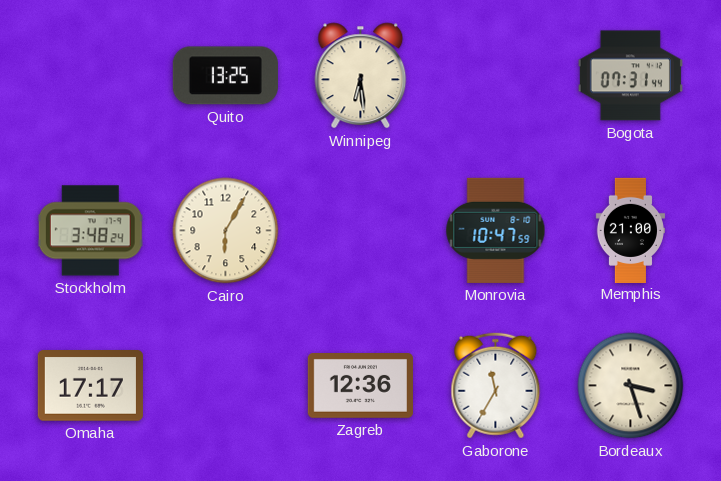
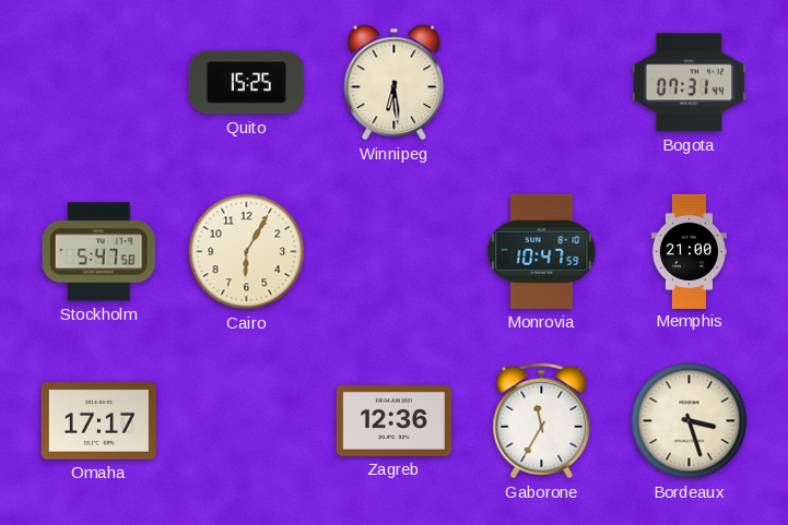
Quito: 13:25 -> 15:25 (246, 83)
Stockholm: 3:48 -> 5:47 (98, 252)
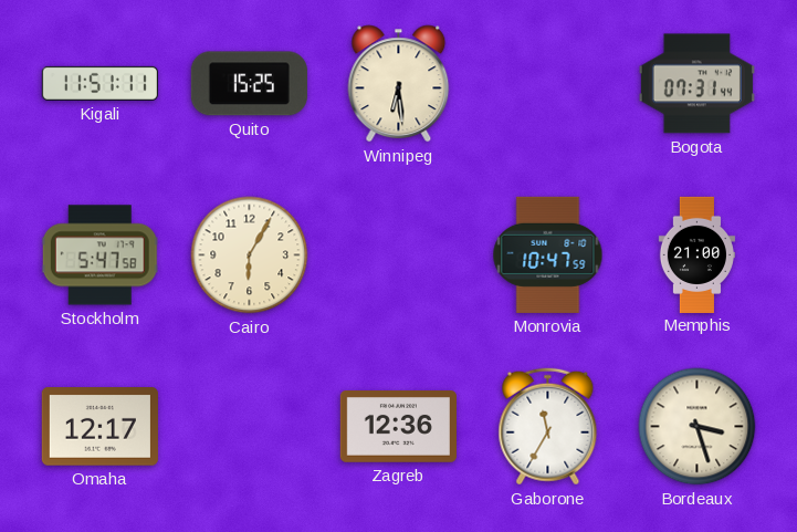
Kigali: none -> 11:51 (99, 83)
Omaha: 17:17 -> 12:17 (99, 427)
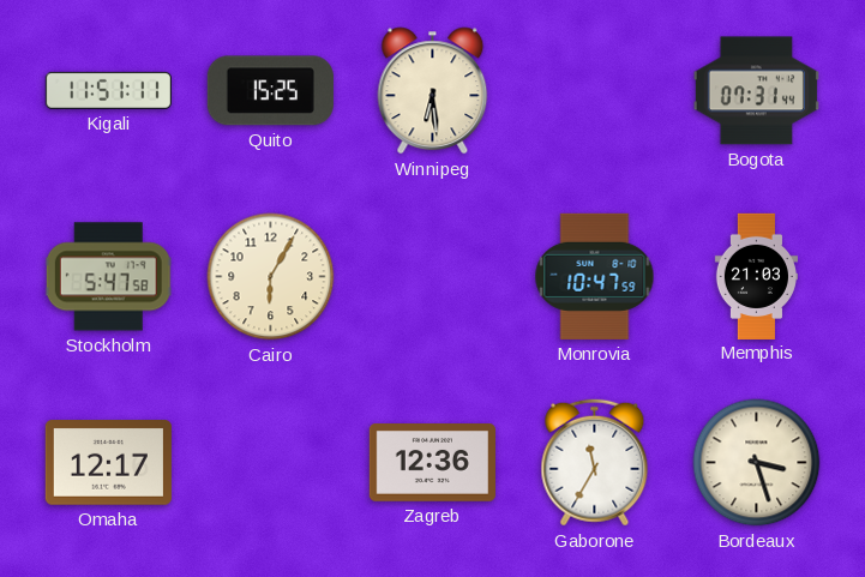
Memphis: 21:00 -> 21:03 (756, 276)
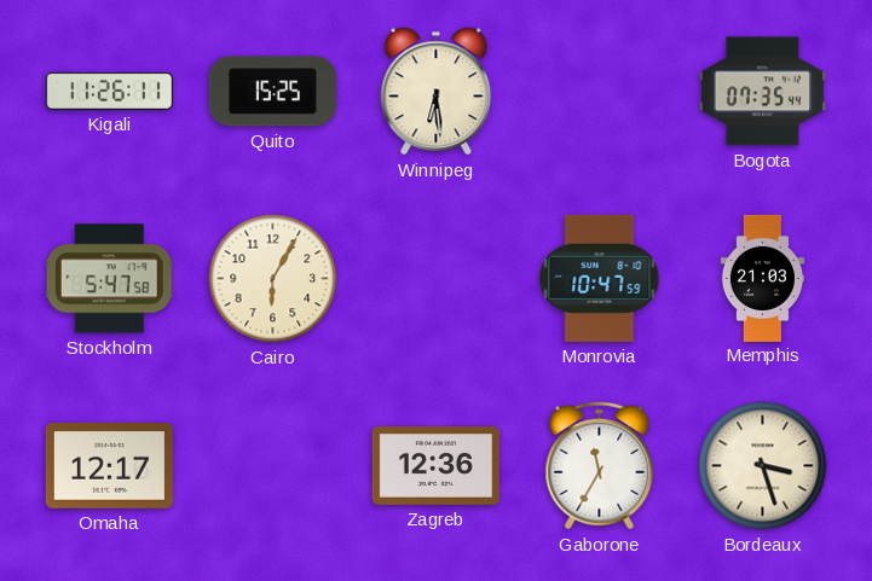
Kigali: 11:51 -> 11:26 (109, 91)
Bogota: 07:31 -> 07:35 (762, 92)
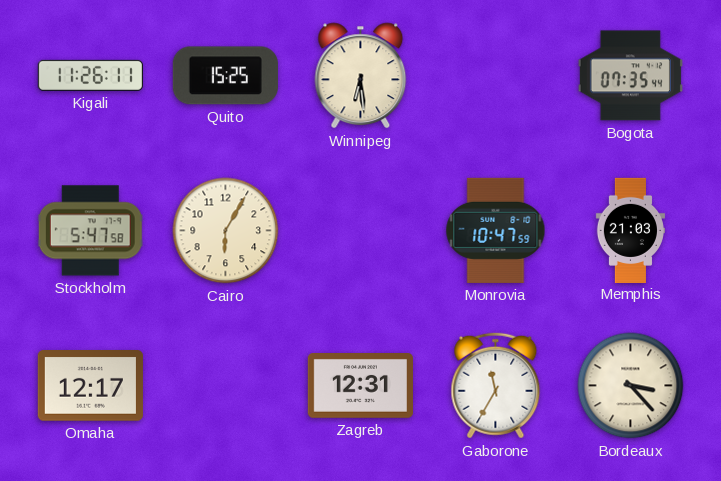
Zagreb: 12:36 -> 12:31 (360, 386)
Bordeaux: 3:27 -> 3:23 (631, 386)
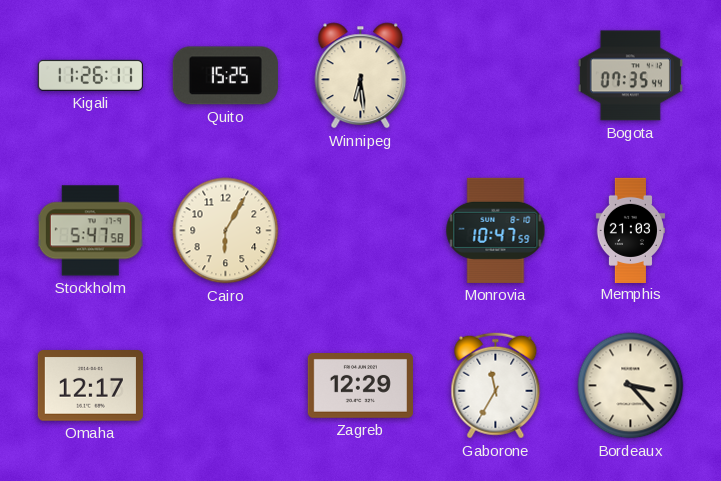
Zagreb: 12:31 -> 12:29 (360, 386)
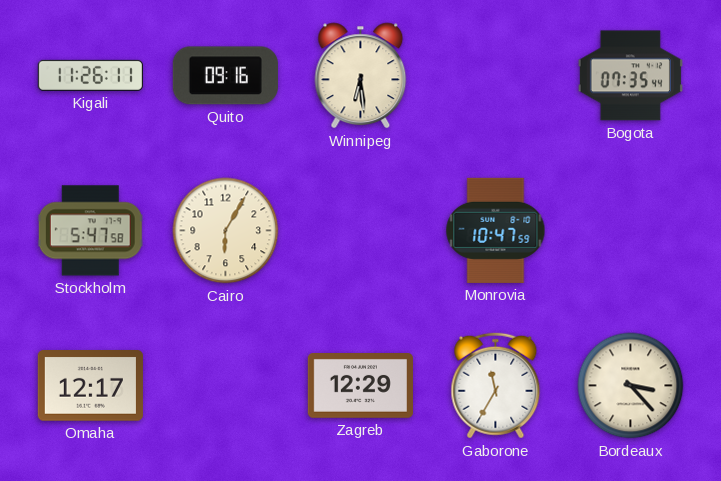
Quito: 15:25 -> 09:16 (225, 76)
Memphis: 21:03 -> none (630, 230)
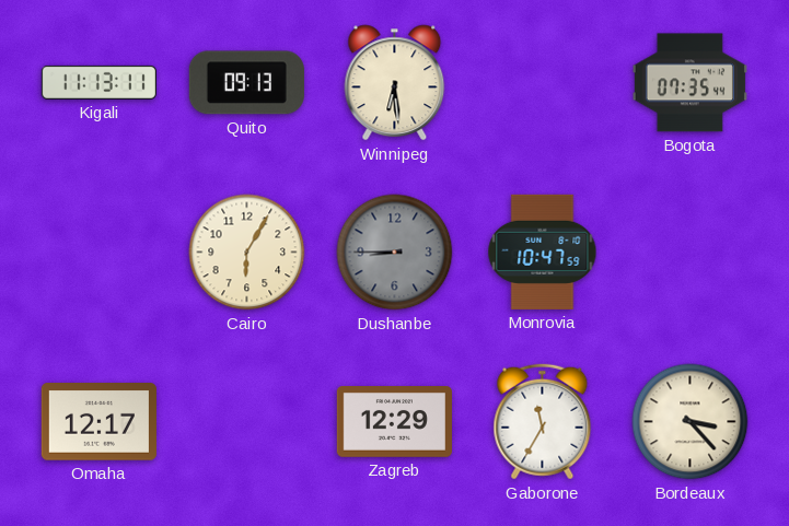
Kigali: 11:26 -> 11:13 (98, 82)
Quito: 09:16 -> 09:13 (246, 83)
Stockholm: 5:47 -> none (90, 231)
Dushanbe: none -> 8:45 (395, 253)
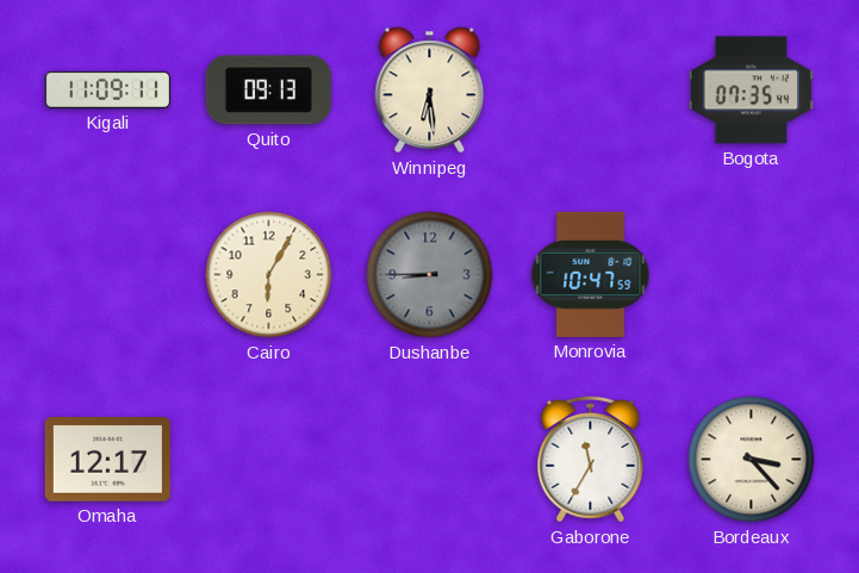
Kigali: 11:13 -> 11:09 (107, 89)
Zagreb: 12:29 -> none (394, 422)
